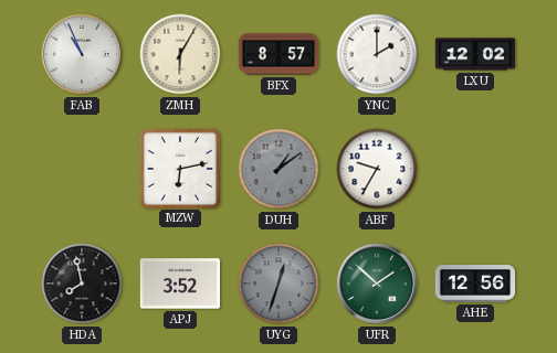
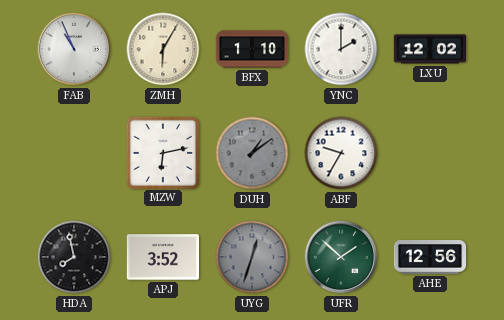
BFX: 8:57 -> 1:10 (251, 49)
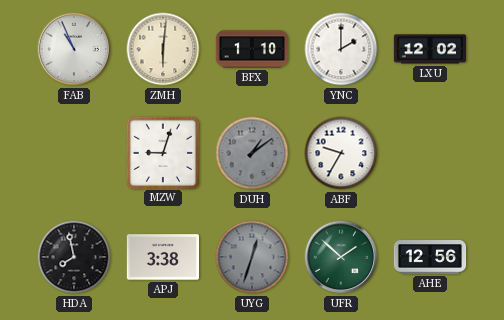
ZMH: 6:05 -> 6:01 (163, 49)
MZW: 6:13 -> 9:03 (162, 152)
APJ: 3:52 -> 3:38 (162, 257)
